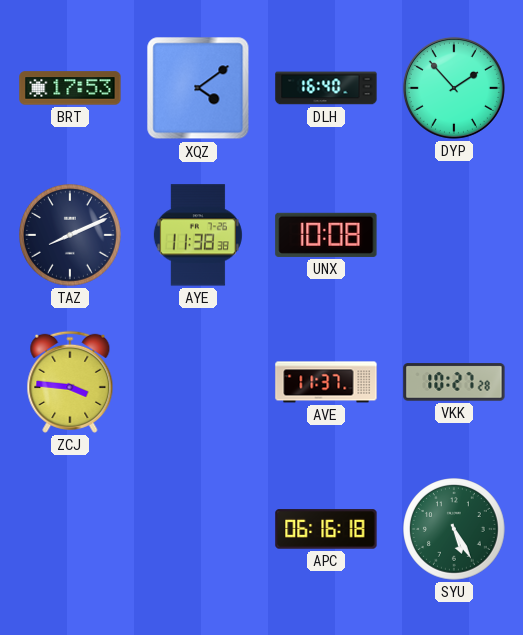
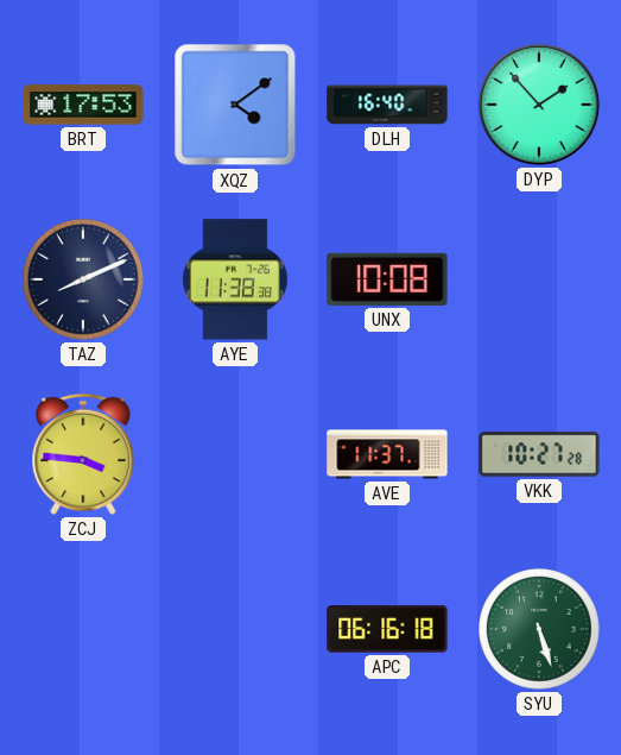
SYU: 5:25 -> 5:27 (539, 629)
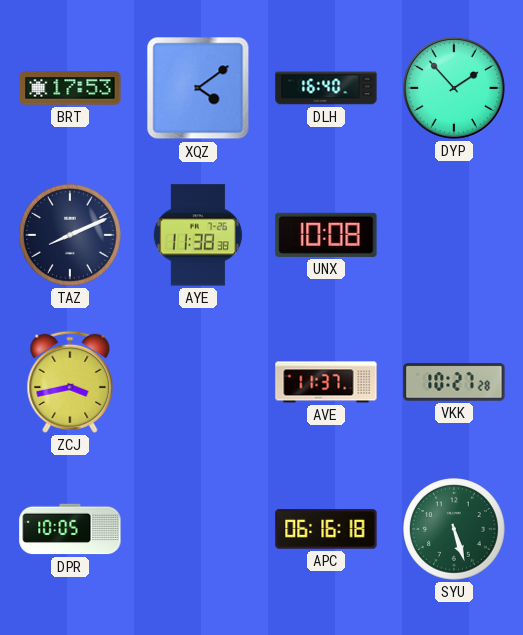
ZCJ: 3:46 -> 3:43 (70, 382)
DPR: none -> 10:05 (70, 529)
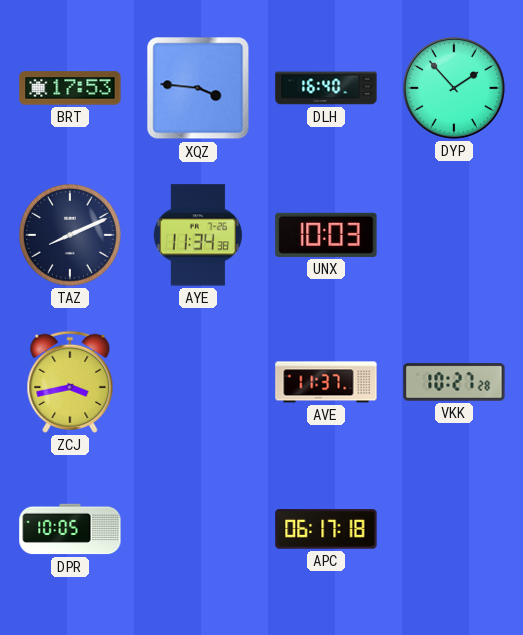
XQZ: 4:09 -> 3:46 (198, 88)
AYE: 11:38 -> 11:34 (198, 235)
UNX: 10:08 -> 10:03 (326, 235)
APC: 06:16 -> 06:17 (326, 529)
SYU: 5:27 -> none (454, 529)
